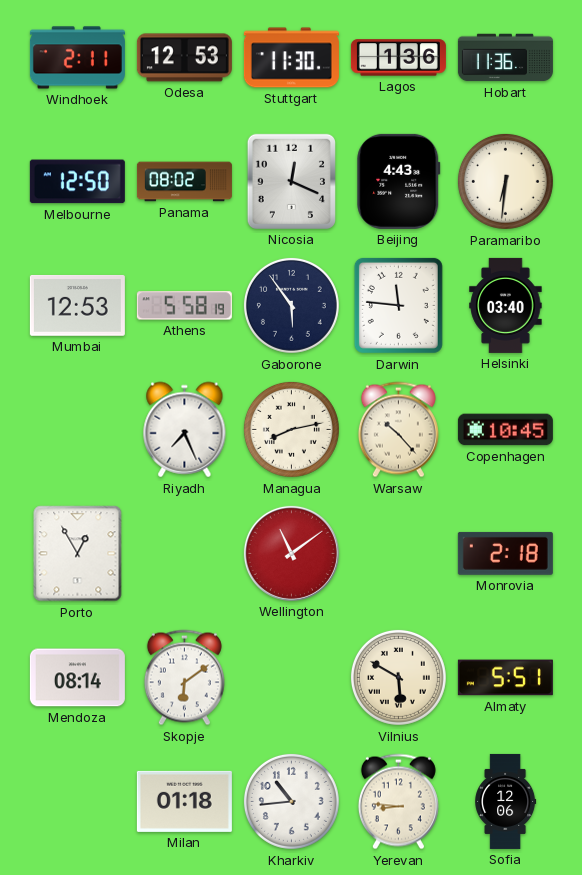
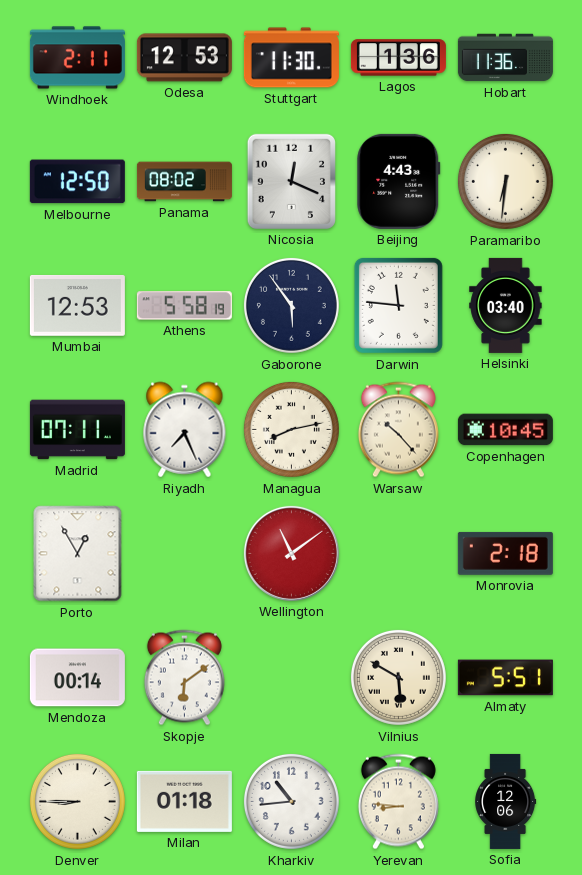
Madrid: none -> 07:11 (77, 430)
Mendoza: 08:14 -> 00:14 (77, 678)
Denver: none -> 8:45 (77, 801)
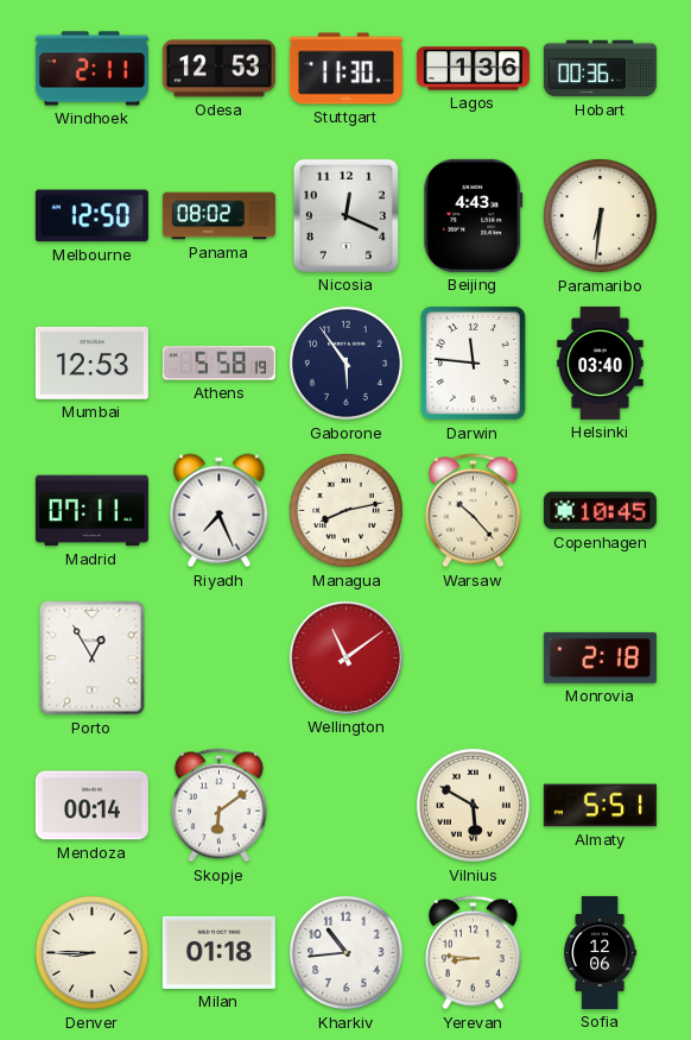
Hobart: 11:36 -> 00:36 (600, 69)
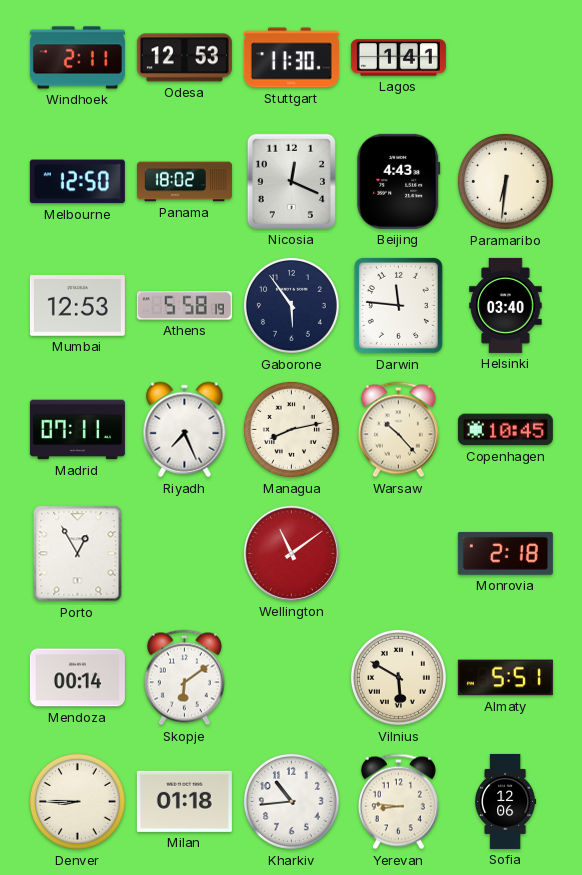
Lagos: 1:36 -> 1:41 (398, 58)
Hobart: 00:36 -> none (600, 69)
Panama: 08:02 -> 18:02 (184, 182)
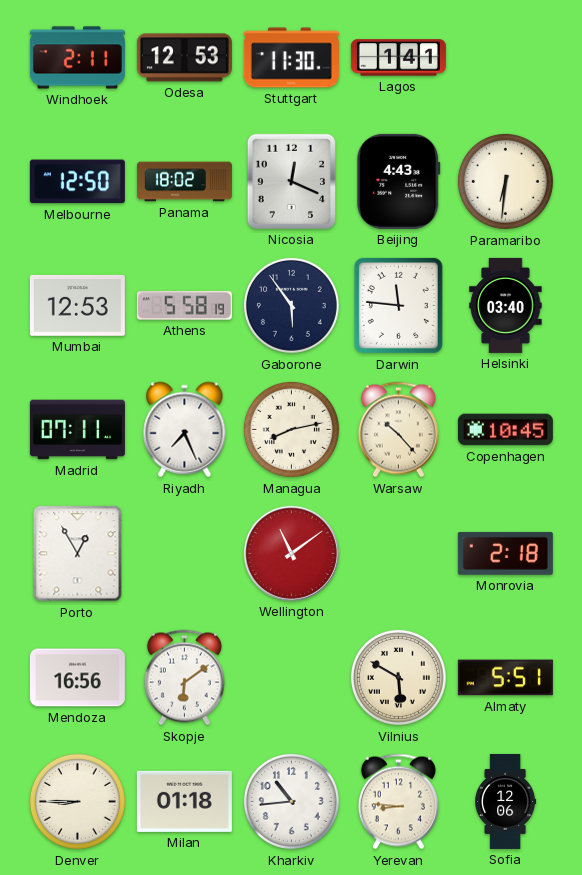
Mendoza: 00:14 -> 16:56 (77, 678)
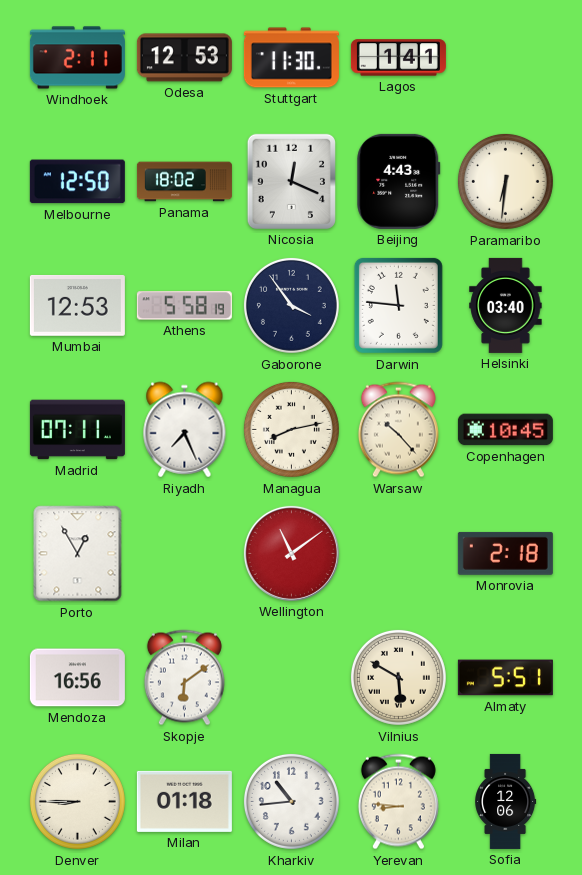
Gaborone: 5:54 -> 3:54 (291, 305)
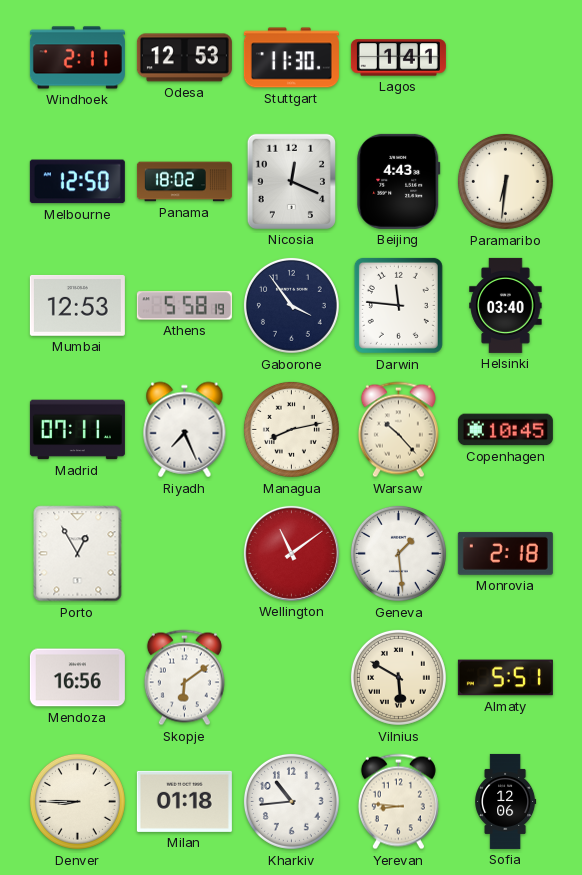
Geneva: none -> 1:29 (398, 553)
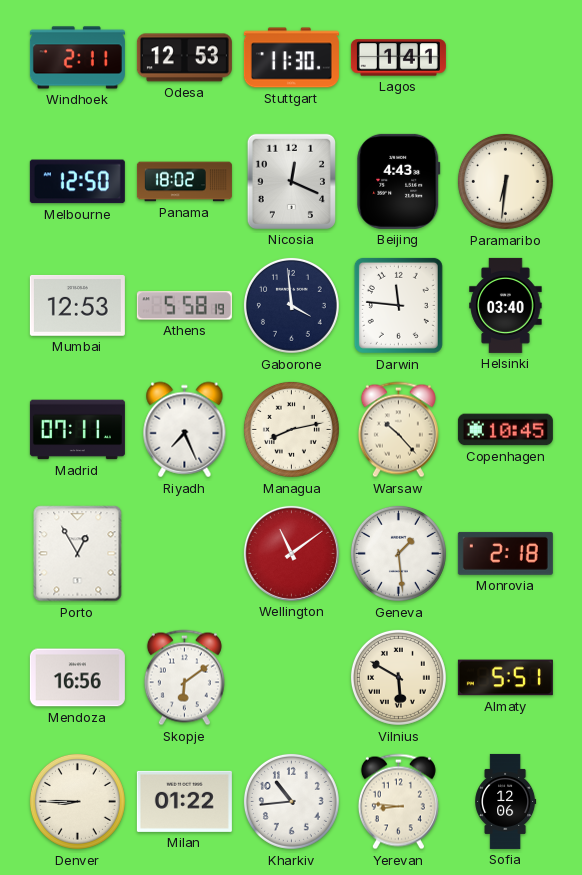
Gaborone: 3:54 -> 3:59 (291, 305)
Milan: 01:18 -> 01:22 (184, 801)
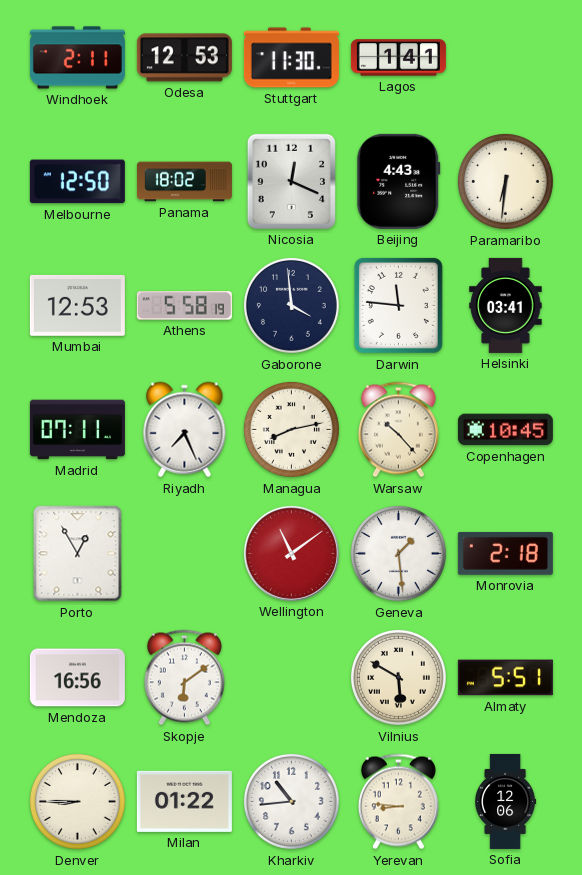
Helsinki: 03:40 -> 03:41 (506, 305)
